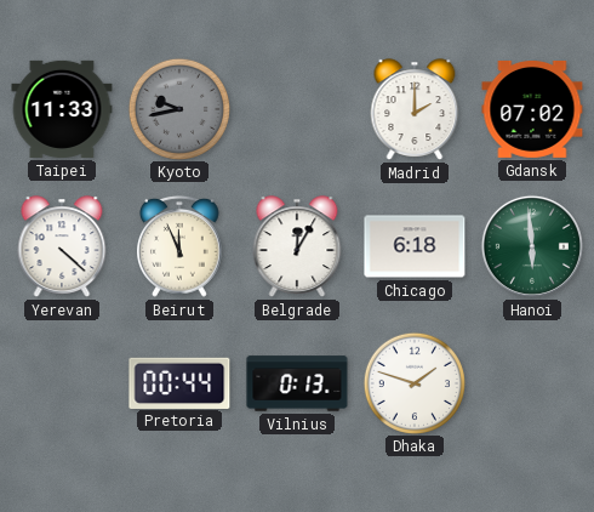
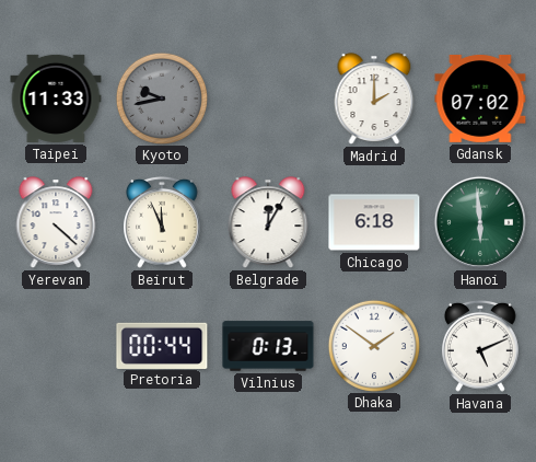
Dhaka: 1:48 -> 1:51 (373, 345)
Havana: none -> 5:11 (481, 346)
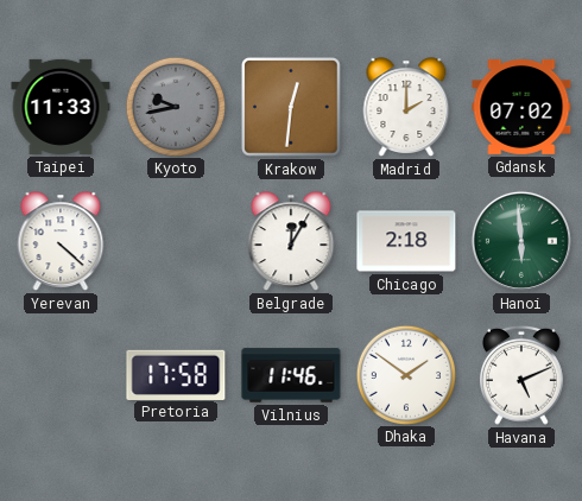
Krakow: none -> 12:31 (291, 107)
Beirut: 11:56 -> none (163, 222)
Chicago: 6:18 -> 2:18 (406, 241)
Pretoria: 00:44 -> 17:58 (176, 374)
Vilnius: 0:13 -> 11:46 (291, 375)
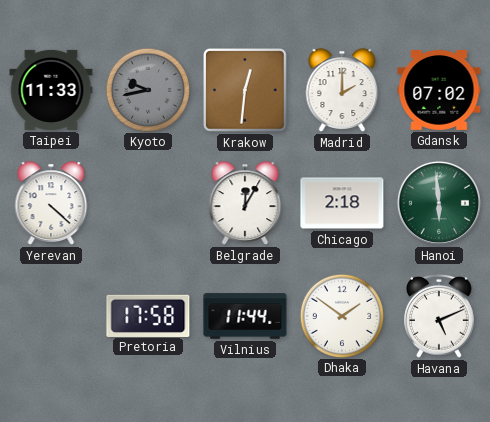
Vilnius: 11:46 -> 11:44 (245, 316)
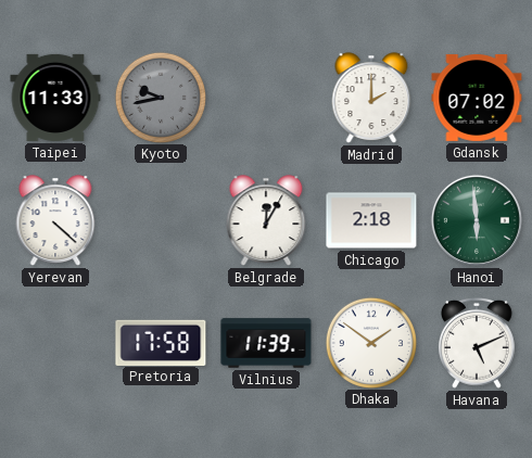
Krakow: 12:31 -> none (245, 90)
Vilnius: 11:44 -> 11:39 (266, 343)
